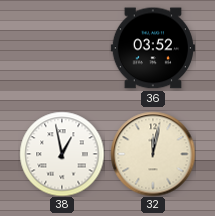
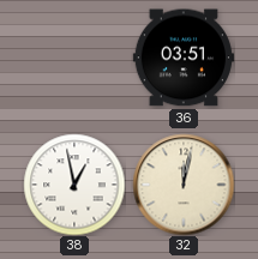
36: 03:52 -> 03:51 (184, 58)
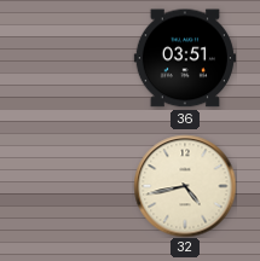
38: 12:58 -> none (74, 185)
32: 12:02 -> 4:43 (185, 186)
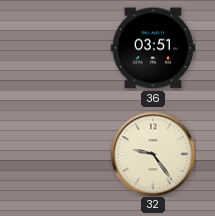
32: 4:43 -> 9:24 (153, 154)
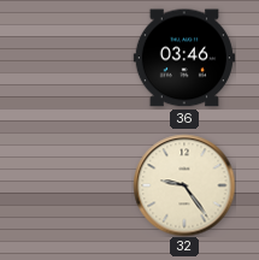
36: 03:51 -> 03:46 (184, 58)
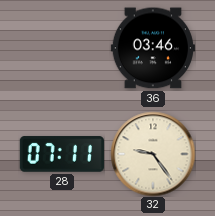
28: none -> 07:11 (62, 154)
